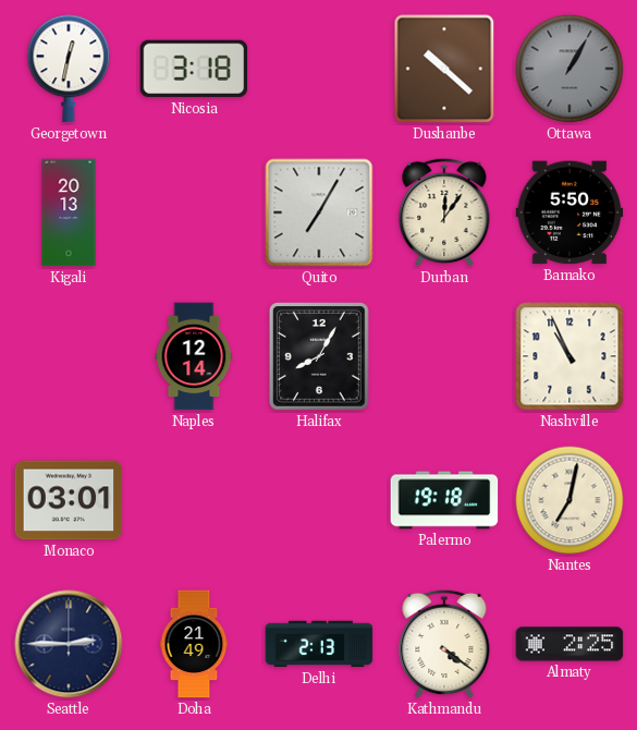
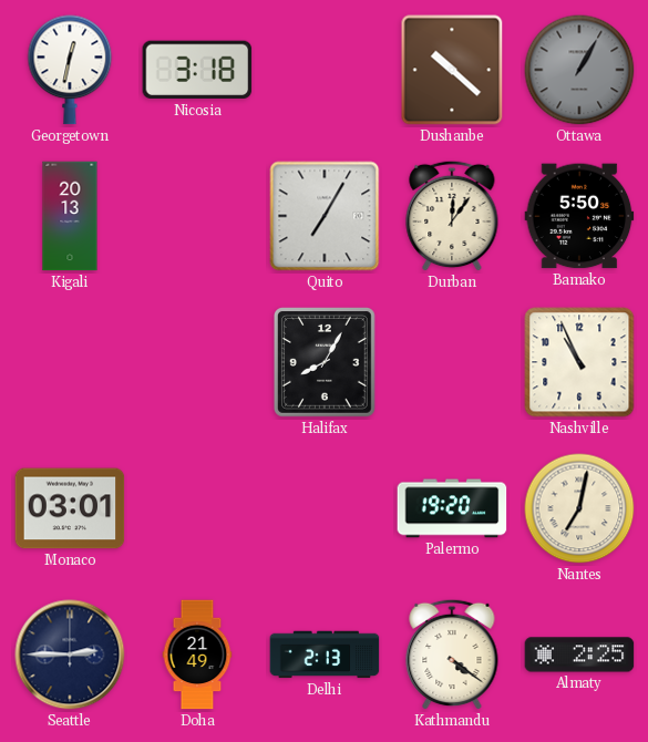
Naples: 12:14 -> none (194, 356)
Palermo: 19:18 -> 19:20 (452, 508)
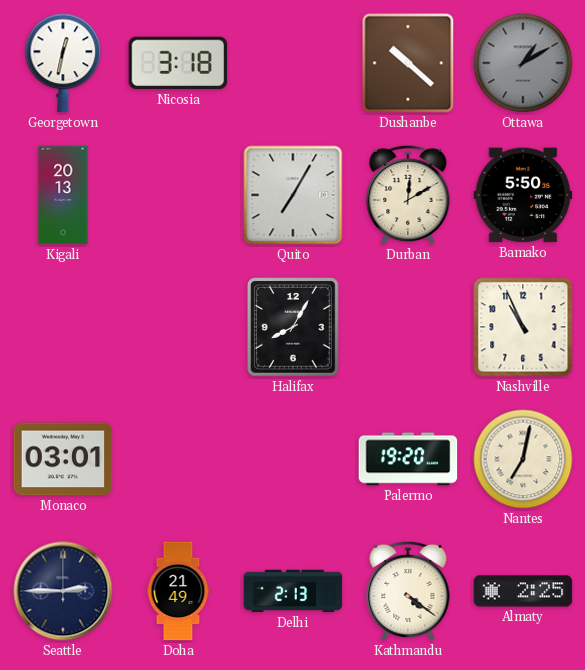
Ottawa: 1:05 -> 1:10 (523, 63)
Durban: 12:06 -> 12:10 (408, 195)
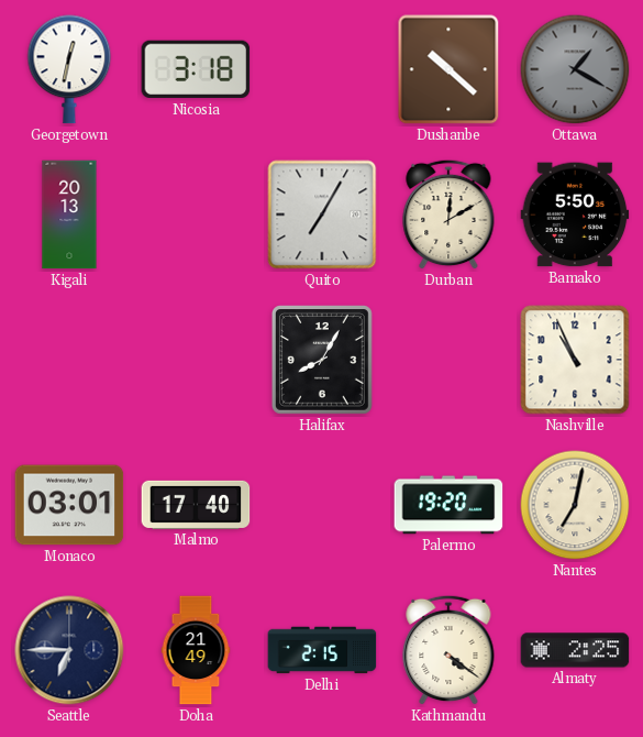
Ottawa: 1:10 -> 1:20 (575, 69)
Malmo: none -> 17:40 (196, 505)
Seattle: 2:45 -> 6:45 (69, 650)
Delhi: 2:13 -> 2:15 (322, 650)
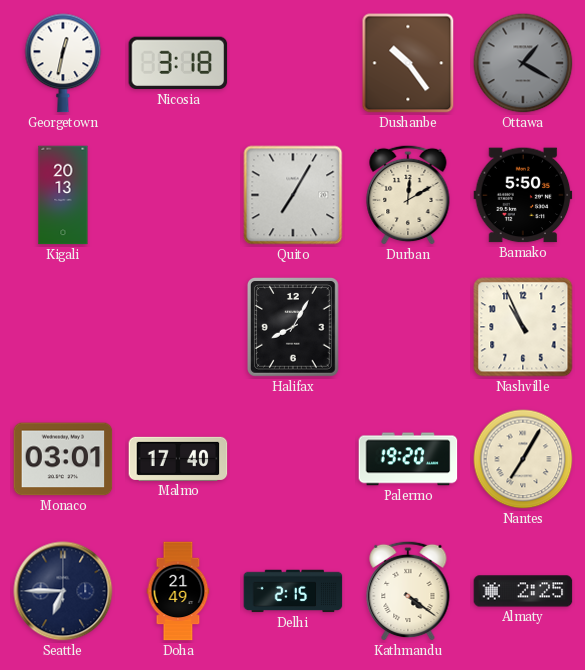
Dushanbe: 10:22 -> 10:24 (408, 63)
Nantes: 7:02 -> 7:05 (523, 459)
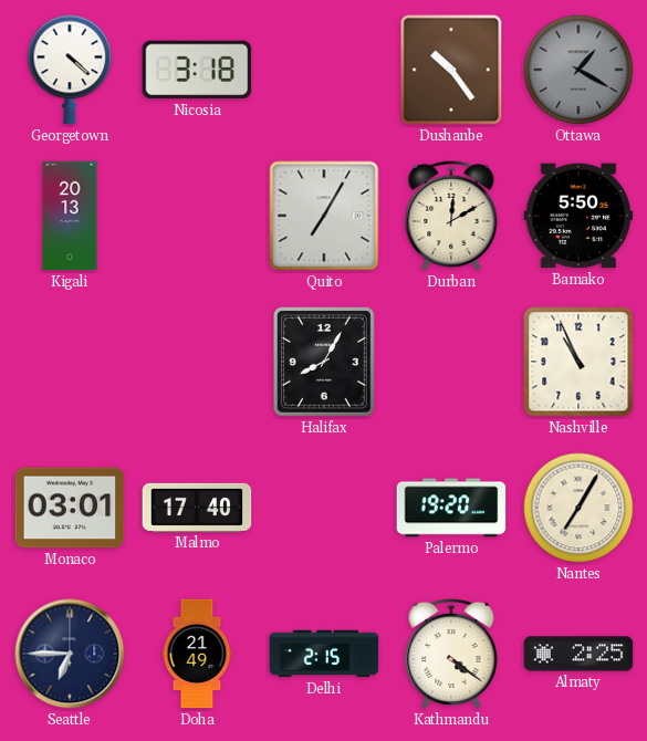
Georgetown: 12:32 -> 4:22 (70, 70)
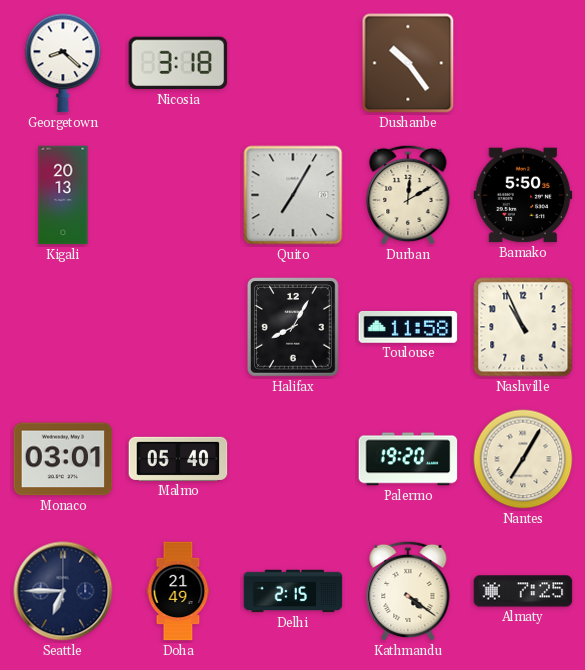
Georgetown: 4:22 -> 8:22 (63, 63)
Ottawa: 1:20 -> none (578, 70)
Toulouse: none -> 11:58 (408, 327)
Malmo: 17:40 -> 05:40 (178, 459)
Almaty: 2:25 -> 7:25 (523, 591)
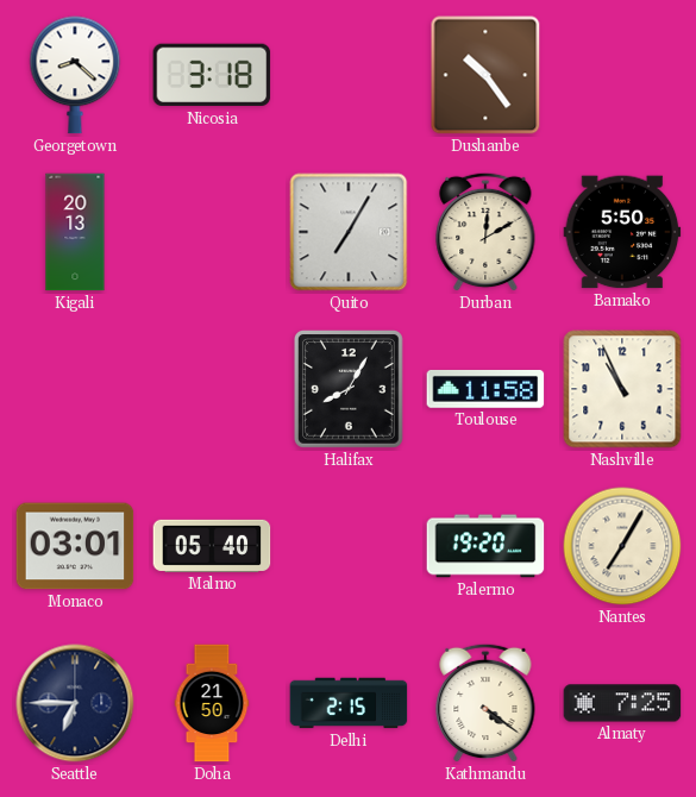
Doha: 21:49 -> 21:50 (212, 703)
